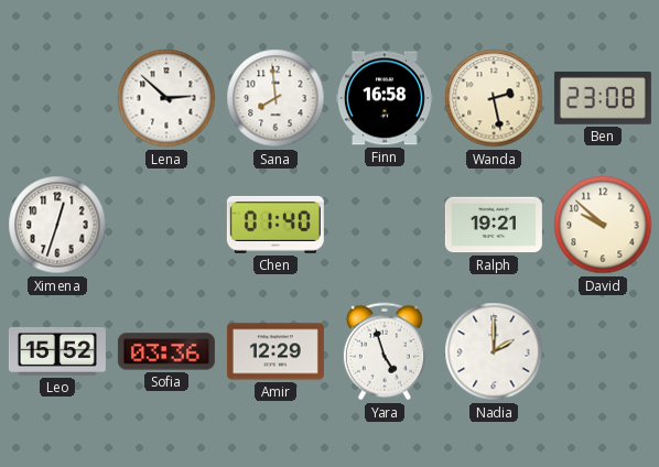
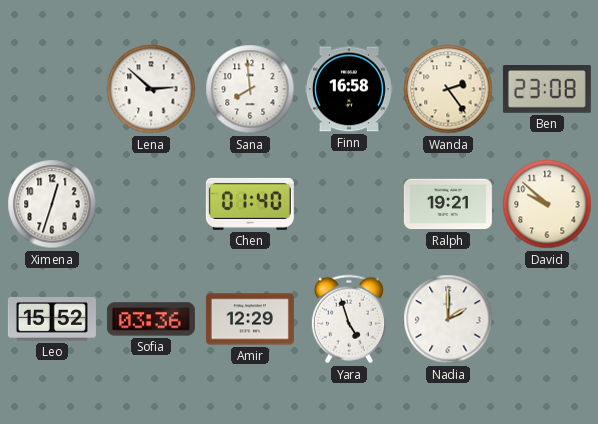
Wanda: 2:28 -> 2:24 (448, 89)
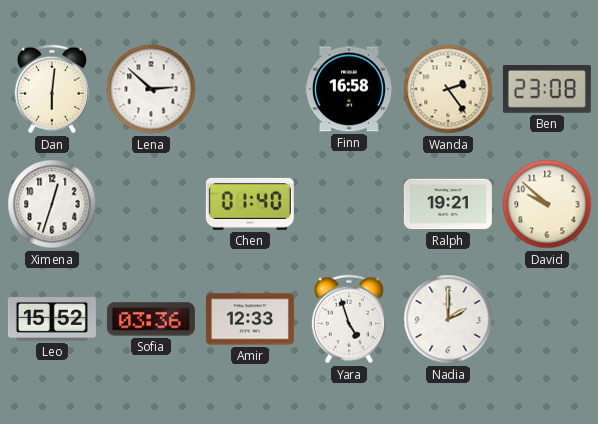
Dan: none -> 6:01 (52, 89)
Sana: 7:59 -> none (250, 89)
Amir: 12:29 -> 12:33 (250, 319)
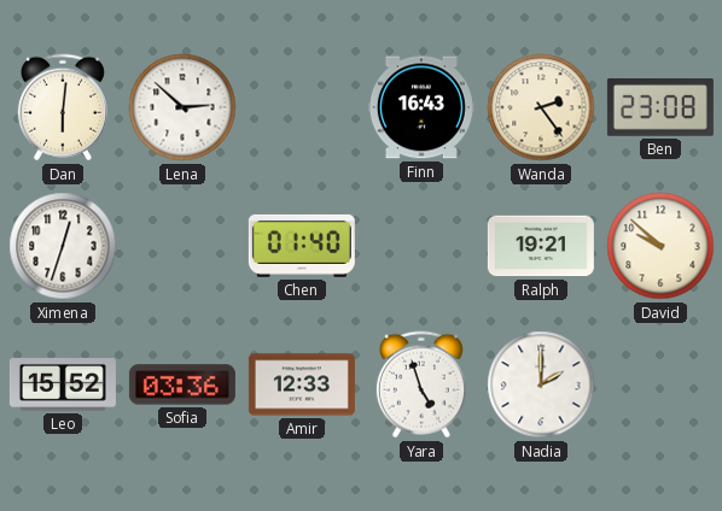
Finn: 16:58 -> 16:43 (421, 107)
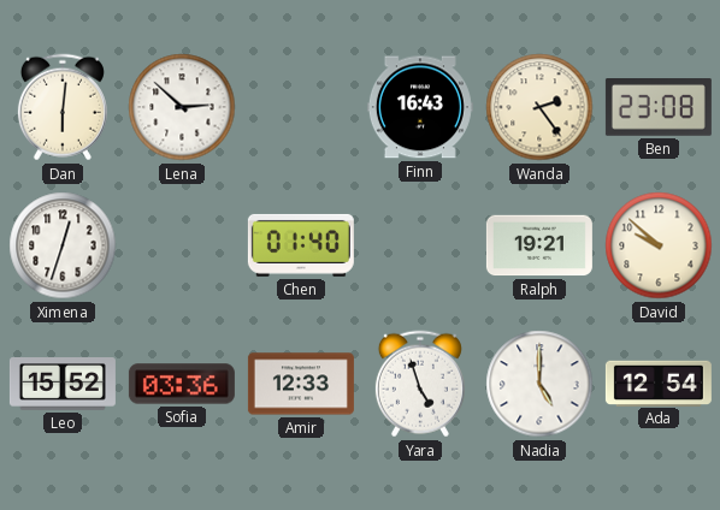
Nadia: 2:00 -> 5:00 (539, 384)
Ada: none -> 12:54 (659, 382)
